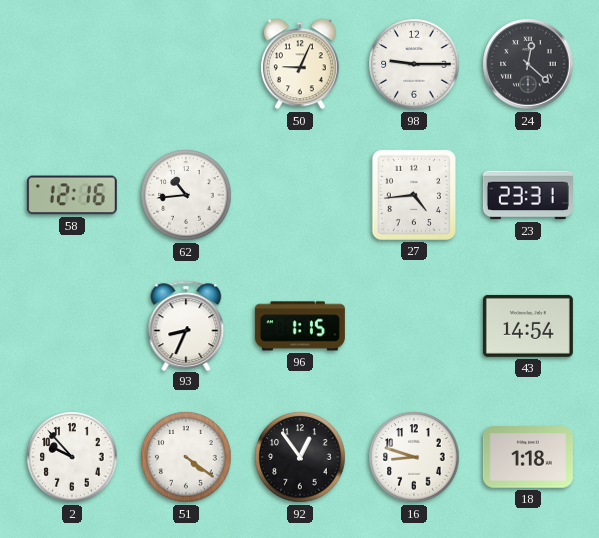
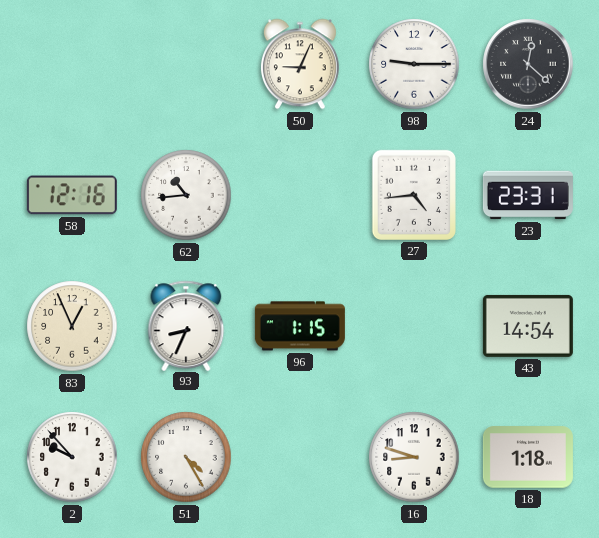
83: none -> 12:56 (72, 326)
51: 4:21 -> 4:25 (186, 457)
92: 12:54 -> none (300, 457)
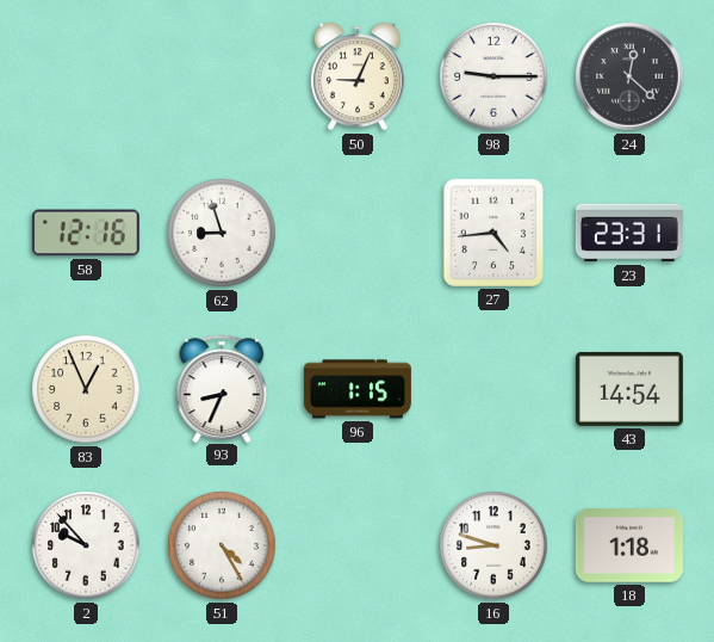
62: 10:44 -> 8:57 (222, 233)
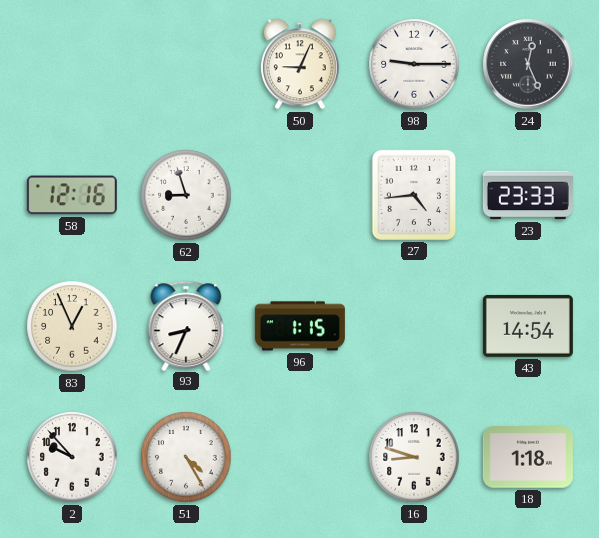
24: 12:22 -> 12:26 (528, 64)
23: 23:31 -> 23:33 (528, 195)
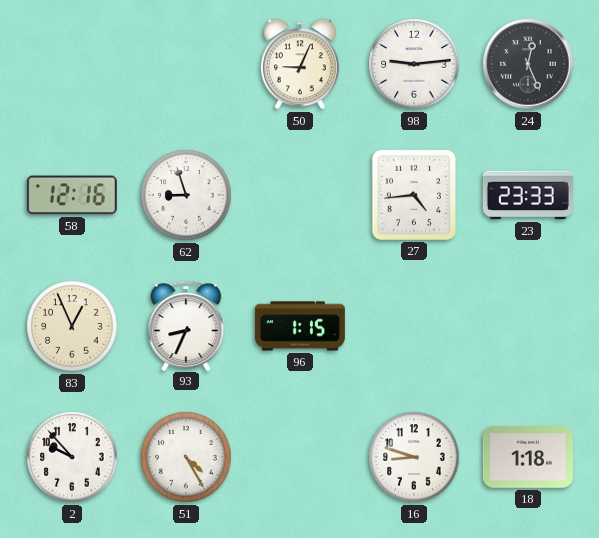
98: 9:15 -> 9:14 (414, 64)
43: 14:54 -> none (528, 326)
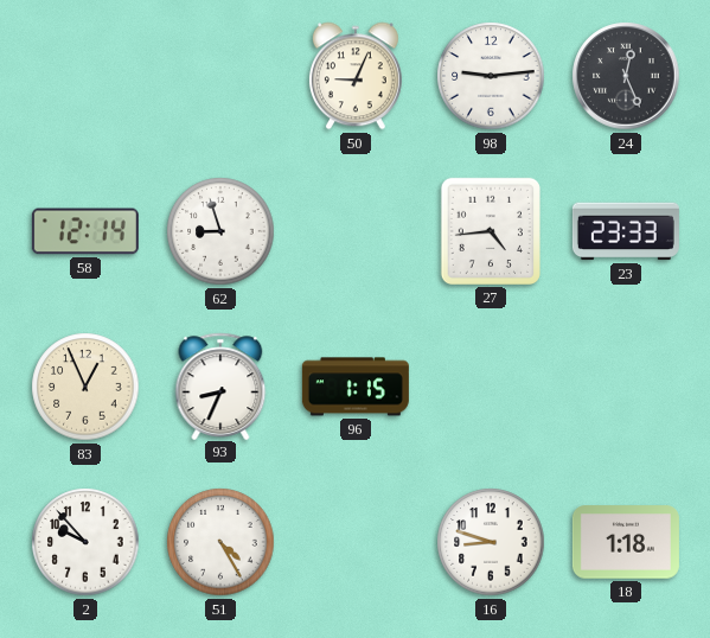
58: 12:16 -> 12:14 (85, 231)
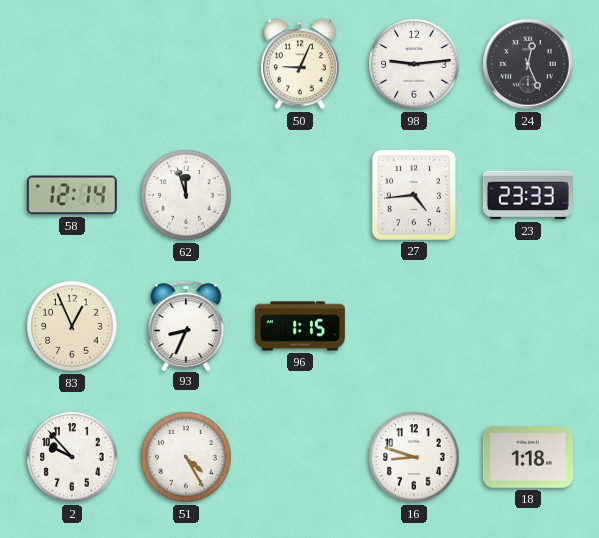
62: 8:57 -> 11:57 (186, 195)
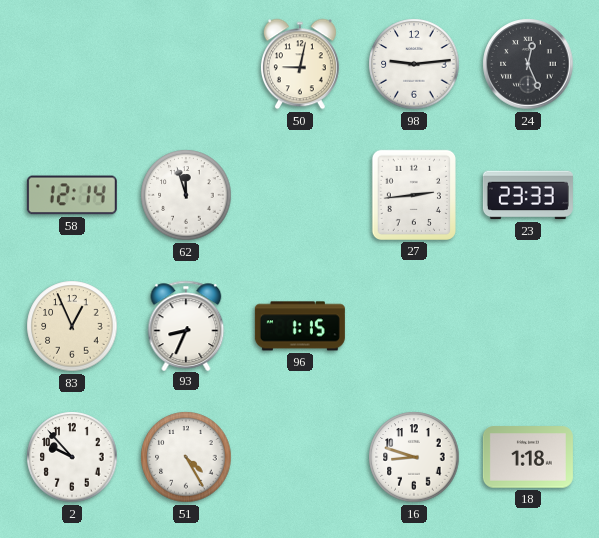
50: 9:04 -> 9:02 (300, 64)
27: 4:44 -> 2:44 (414, 195)
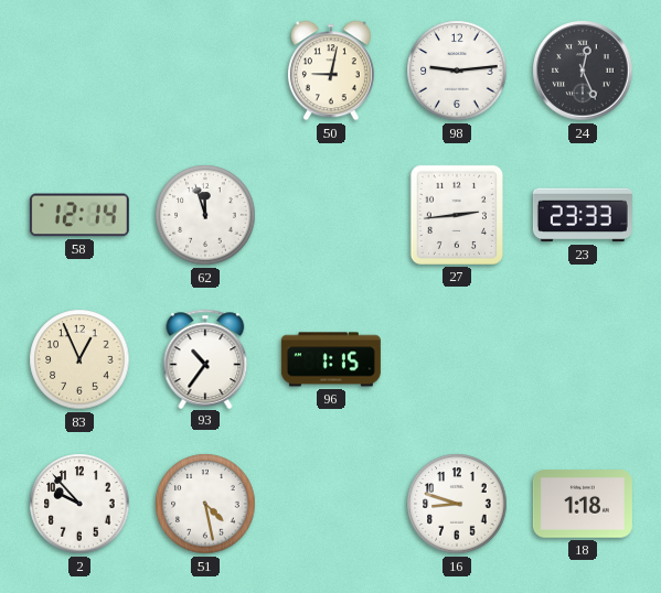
93: 8:34 -> 10:36 (205, 358)
51: 4:25 -> 4:28 (205, 504)
